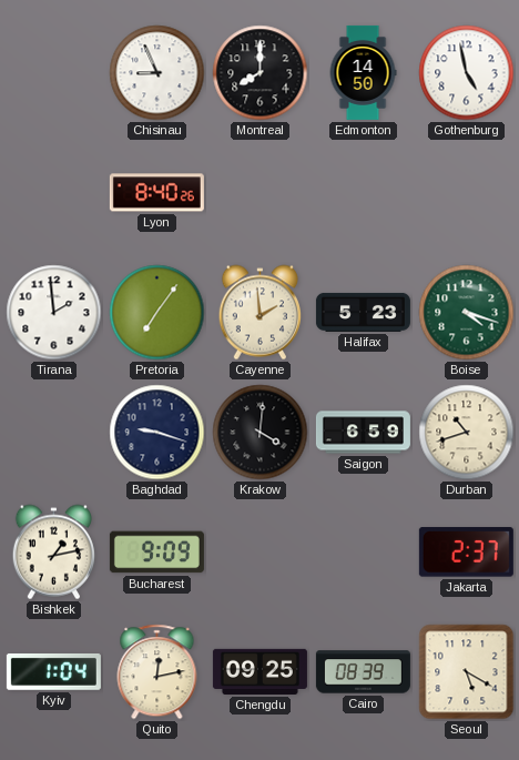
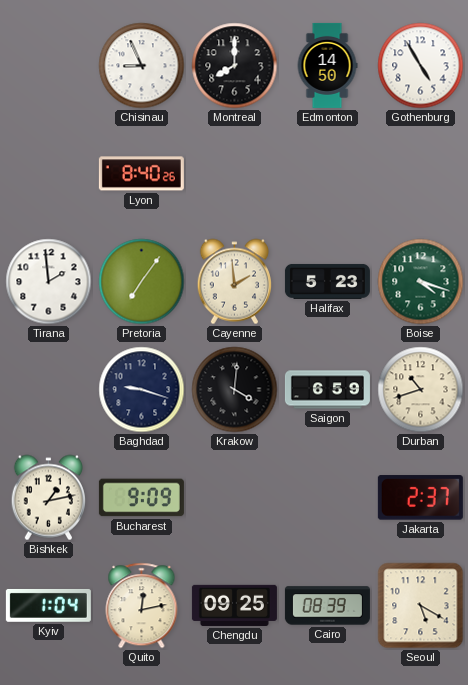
Gothenburg: 4:58 -> 4:55 (421, 66)
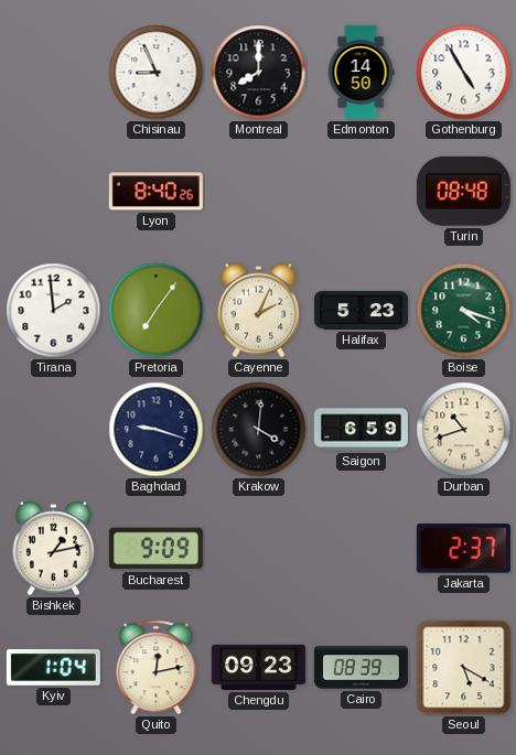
Turin: none -> 08:48 (463, 191)
Cayenne: 1:59 -> 2:04 (258, 311)
Chengdu: 09:25 -> 09:23 (258, 667)
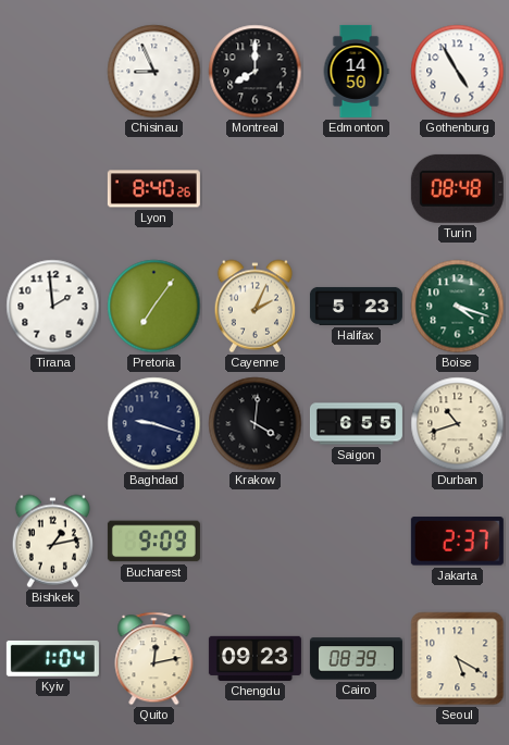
Saigon: 6:59 -> 6:55 (356, 424)
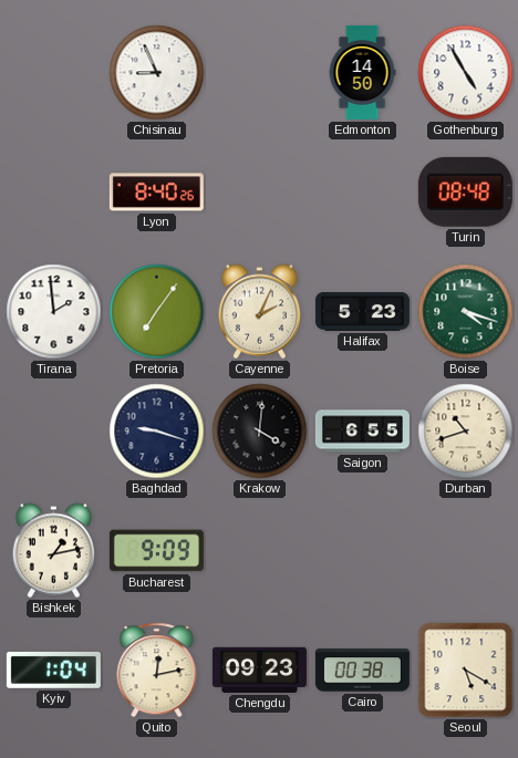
Montreal: 8:00 -> none (256, 72)
Jakarta: 2:37 -> none (457, 542)
Cairo: 08:39 -> 00:38 (362, 671)
